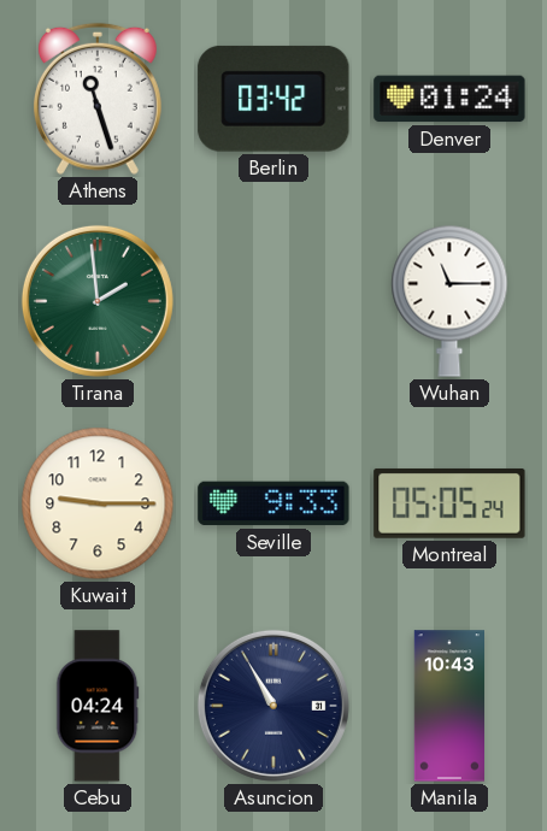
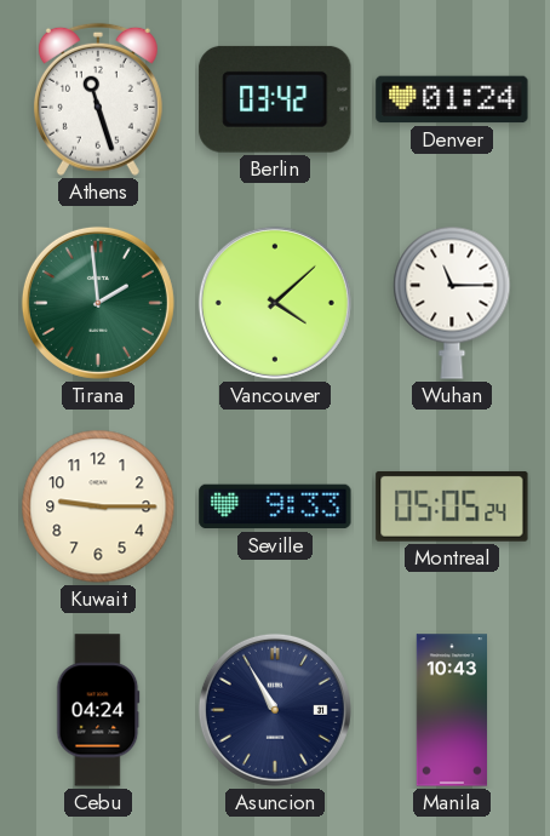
Vancouver: none -> 4:08 (275, 303)
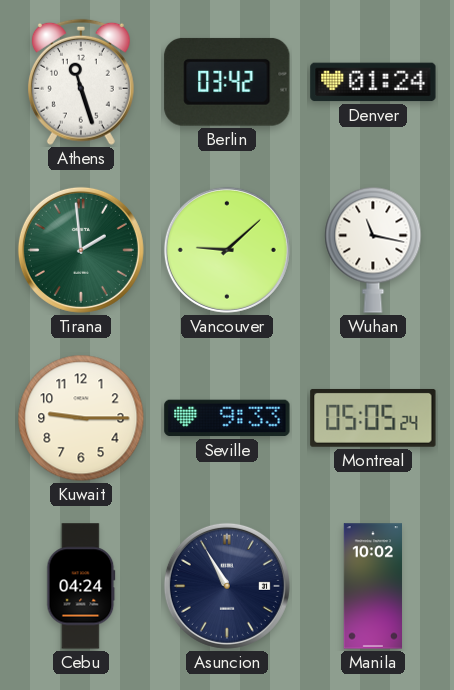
Vancouver: 4:08 -> 9:08 (227, 250)
Wuhan: 11:15 -> 11:17 (373, 250)
Manila: 10:43 -> 10:02 (373, 586)
